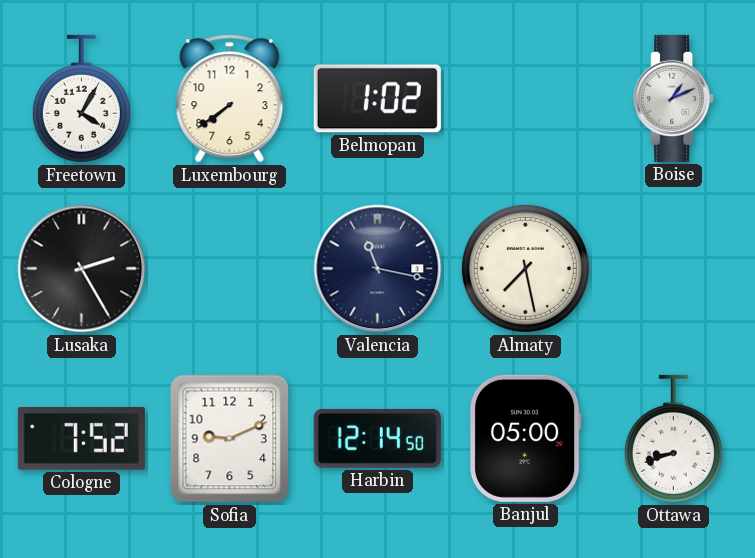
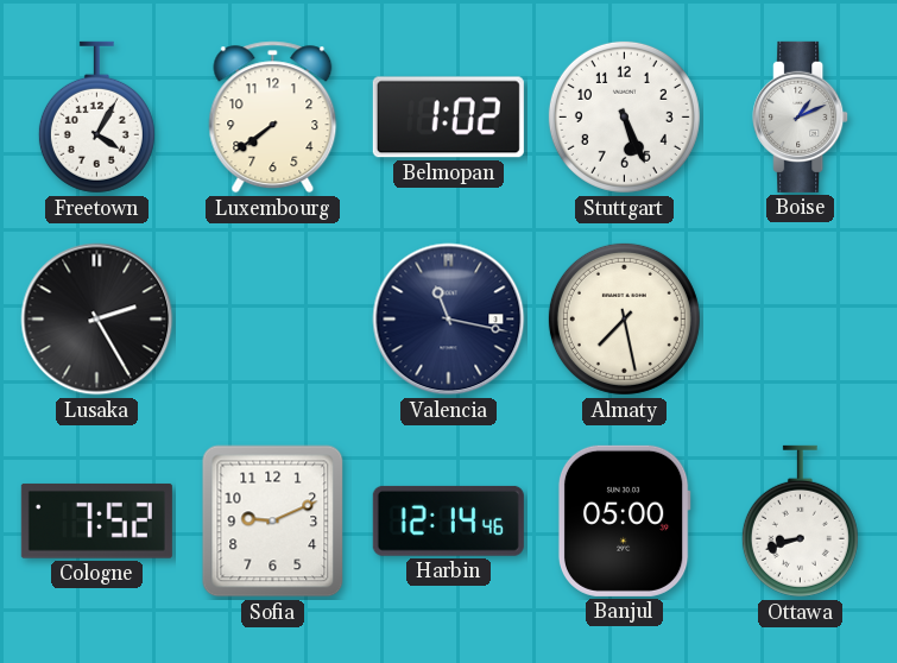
Stuttgart: none -> 5:26 (624, 116)
Harbin: 12:14:50 -> 12:14:46 (448, 520)
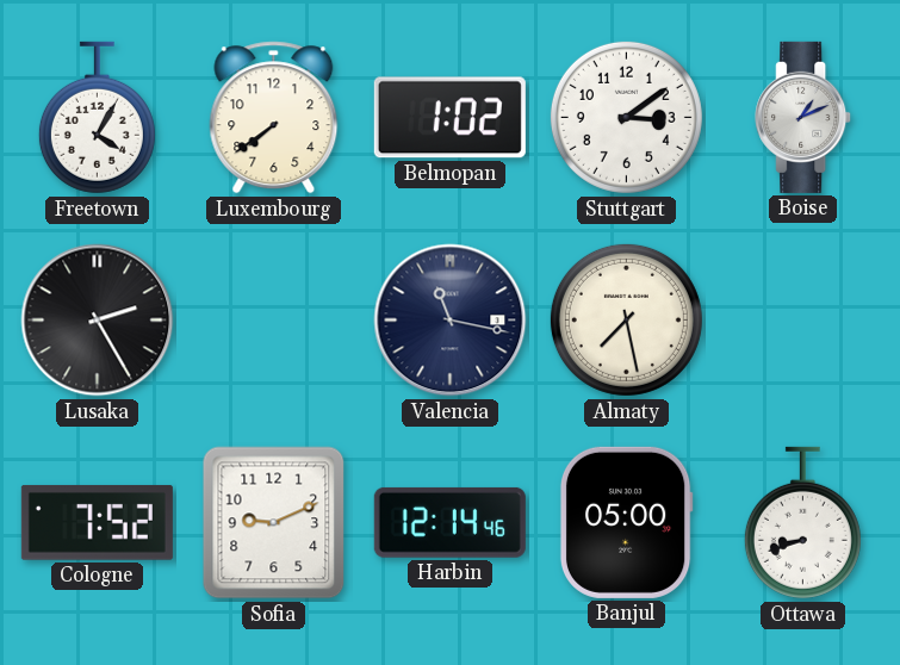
Stuttgart: 5:26 -> 3:09 (626, 117)
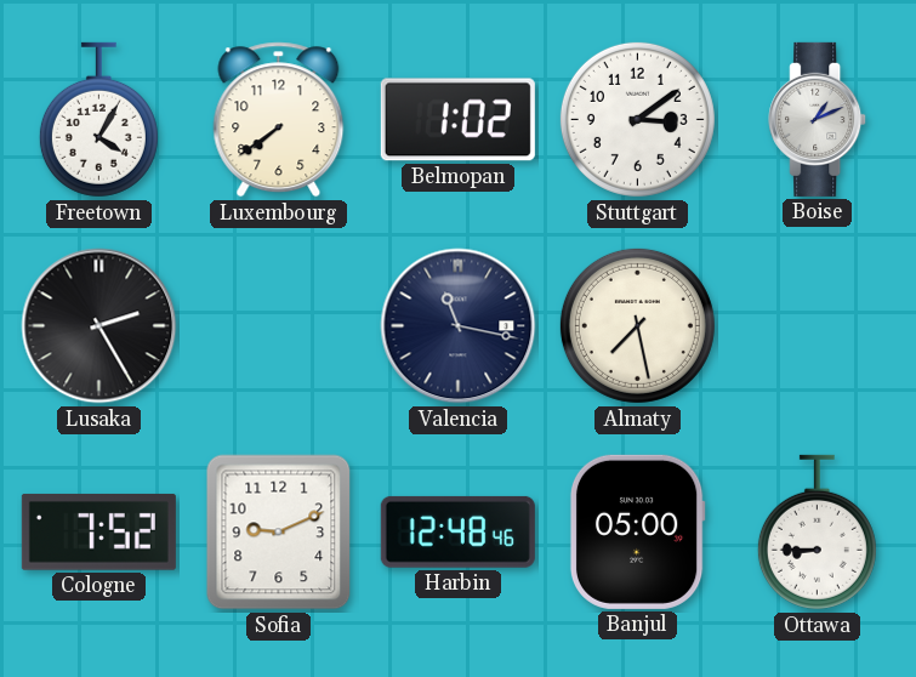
Harbin: 12:14 -> 12:48 (457, 531)
Ottawa: 8:42 -> 8:45 (817, 533)
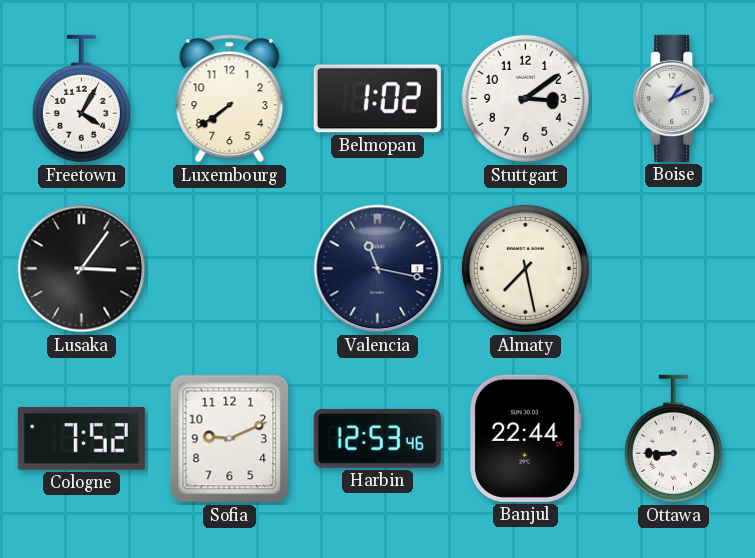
Lusaka: 2:25 -> 3:06 (82, 269)
Harbin: 12:48 -> 12:53 (377, 438)
Banjul: 05:00 -> 22:44 (525, 438)
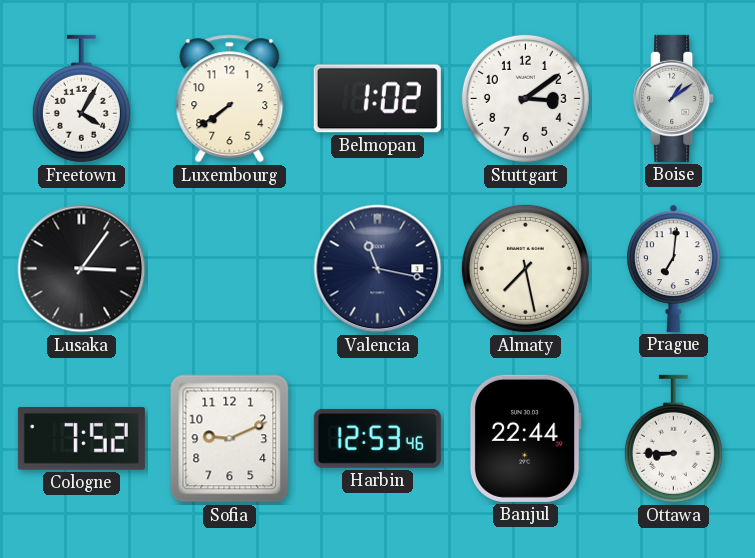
Boise: 1:11 -> 1:09 (674, 98)
Prague: none -> 7:01 (674, 268)
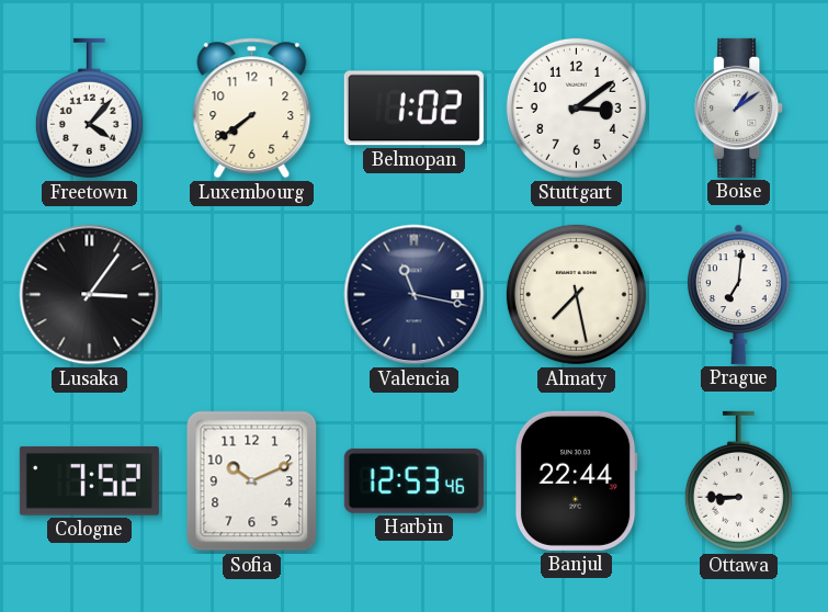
Freetown: 4:05 -> 4:07 (89, 109)
Sofia: 9:11 -> 10:11 (252, 481)
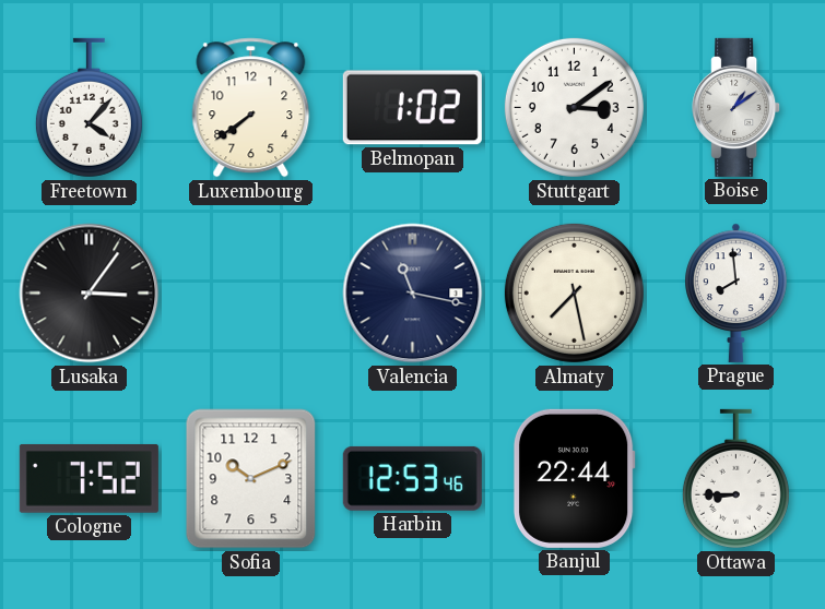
Prague: 7:01 -> 7:59 (736, 292)
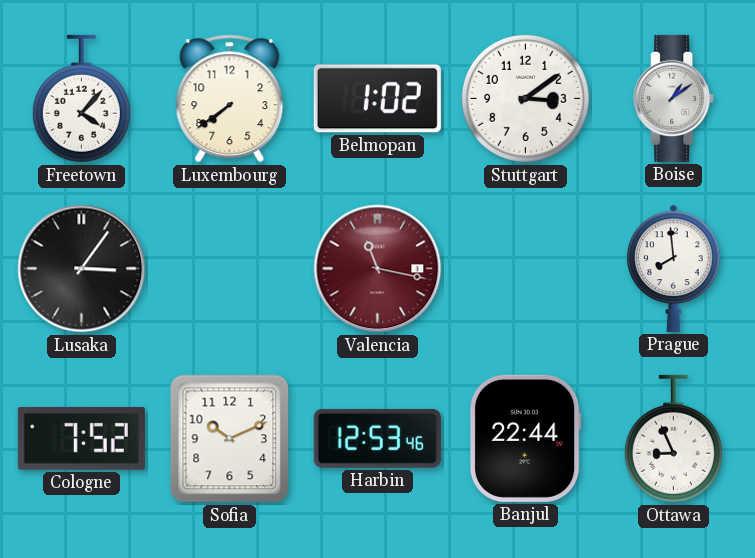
Valencia dial: navy -> burgundy (378, 269)
Almaty: 7:28 -> none (574, 292)
Ottawa: 8:45 -> 8:56 (673, 439)
